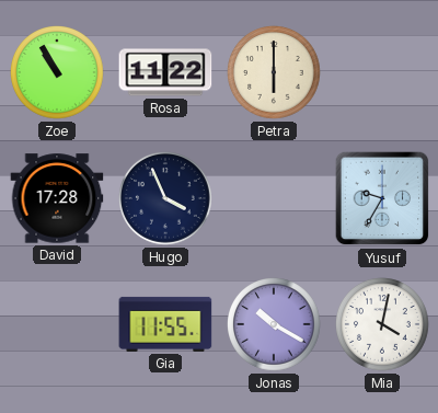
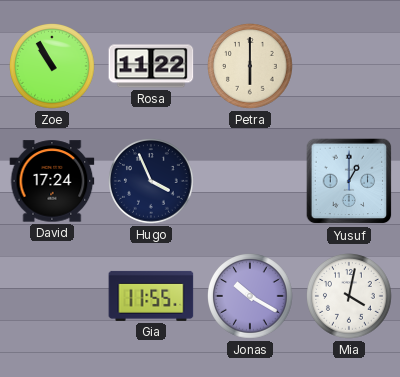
David: 17:28 -> 17:24 (52, 181)
Yusuf: 9:35 -> 1:00 (349, 181)
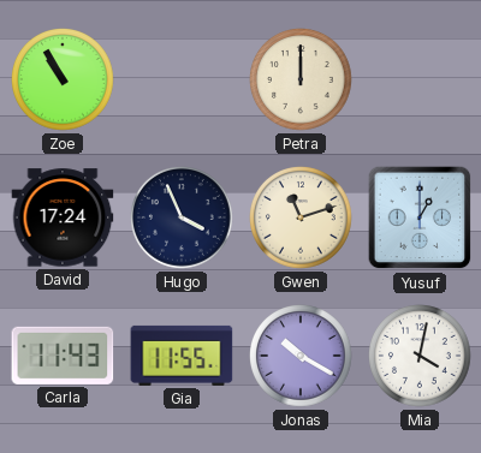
Rosa: 11:22 -> none (151, 66)
Petra: 6:00 -> 12:00 (302, 81)
Gwen: none -> 11:12 (302, 219)
Carla: none -> 11:43 (63, 356)
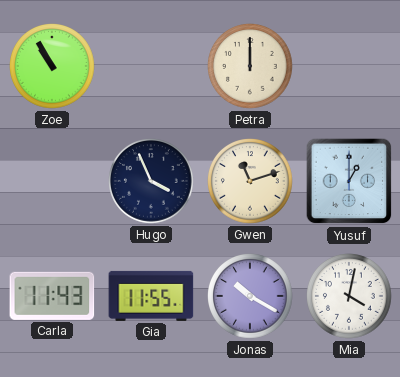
David: 17:24 -> none (63, 217)
